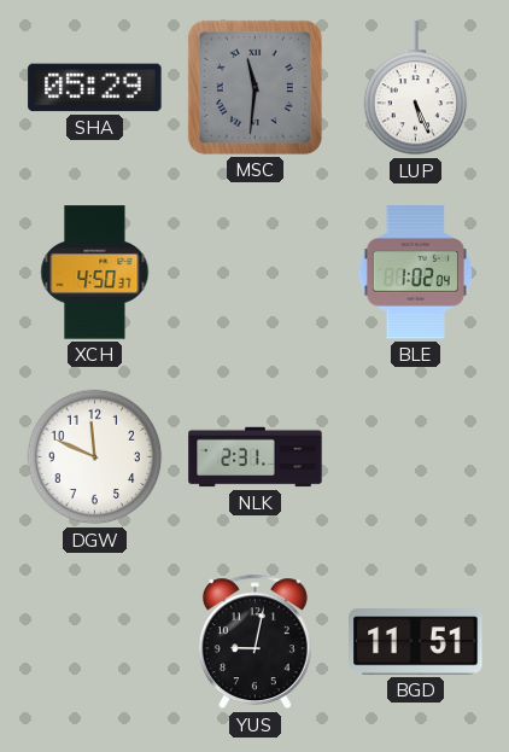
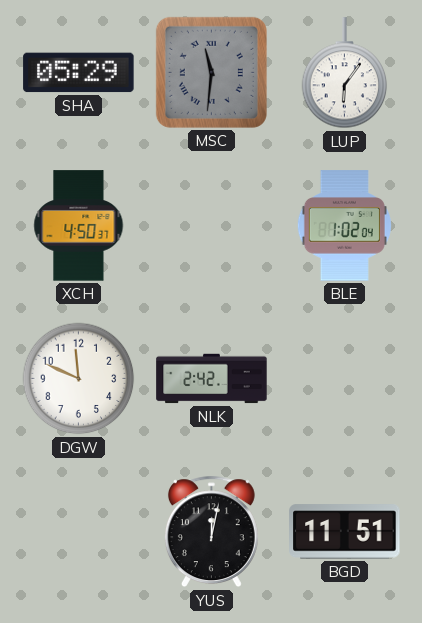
LUP: 5:26 -> 6:06 (345, 73)
NLK: 2:31 -> 2:42 (212, 379)
YUS: 9:02 -> 12:02 (211, 532)
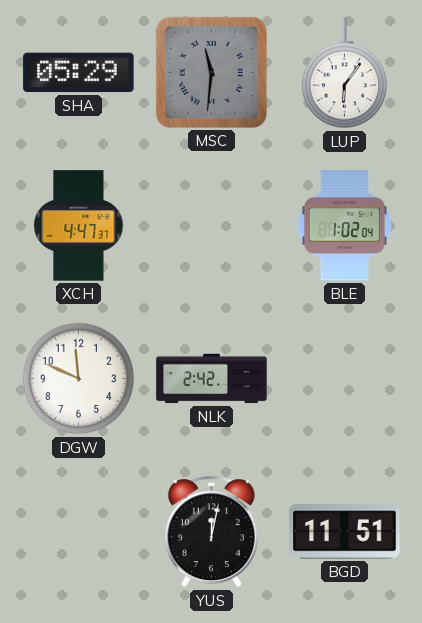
XCH: 4:50 -> 4:47 (79, 226)
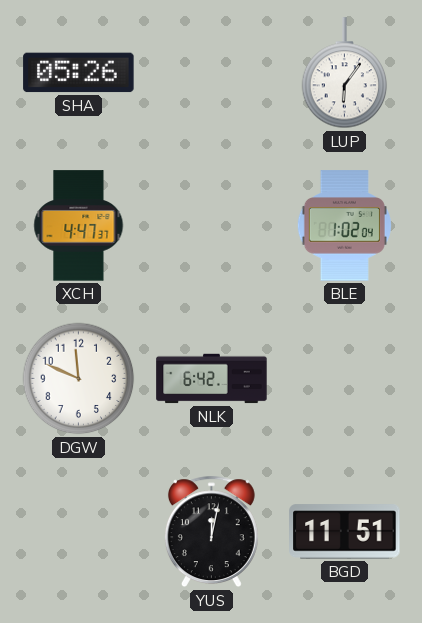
SHA: 05:29 -> 05:26 (79, 73)
MSC: 11:31 -> none (211, 72)
NLK: 2:42 -> 6:42 (212, 379)
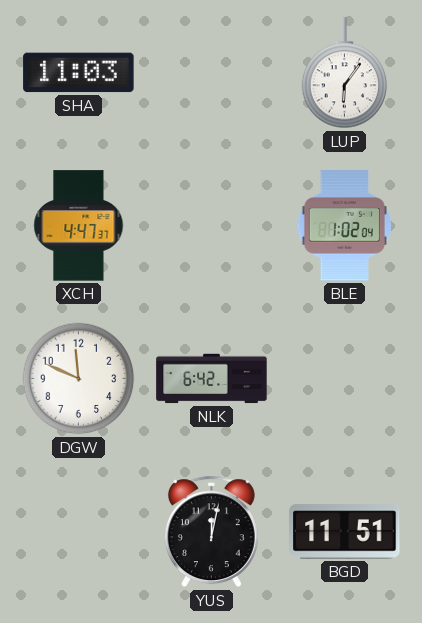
SHA: 05:26 -> 11:03 (79, 73)
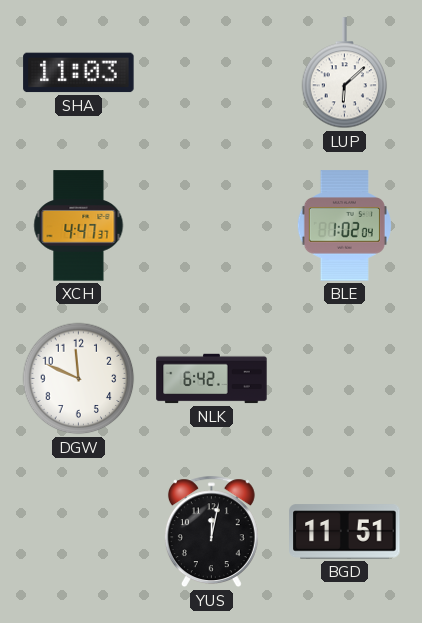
LUP: 6:06 -> 6:08 (345, 73)
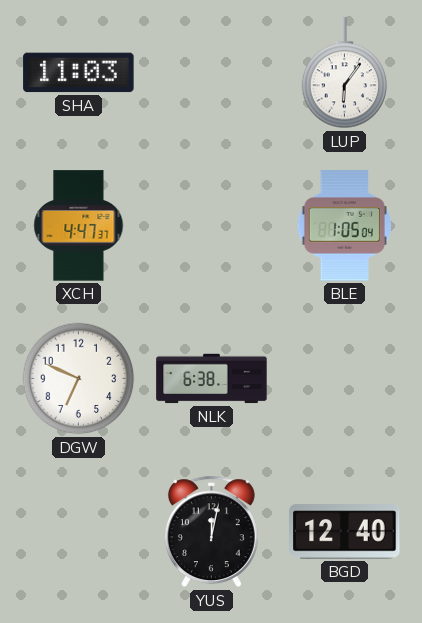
LUP: 6:08 -> 6:06 (345, 73)
BLE: 1:02 -> 1:05 (344, 226)
DGW: 11:49 -> 6:49 (79, 379)
NLK: 6:42 -> 6:38 (212, 379)
BGD: 11:51 -> 12:40 (345, 532)
